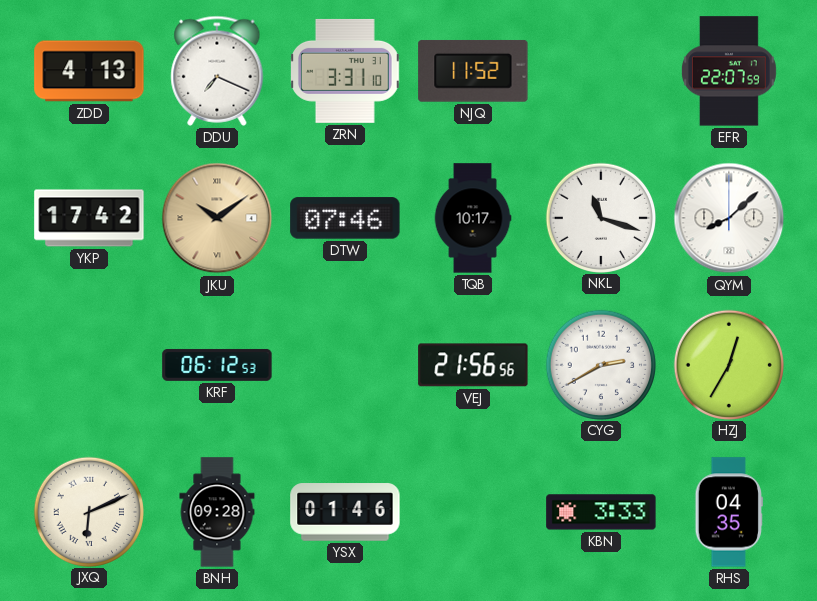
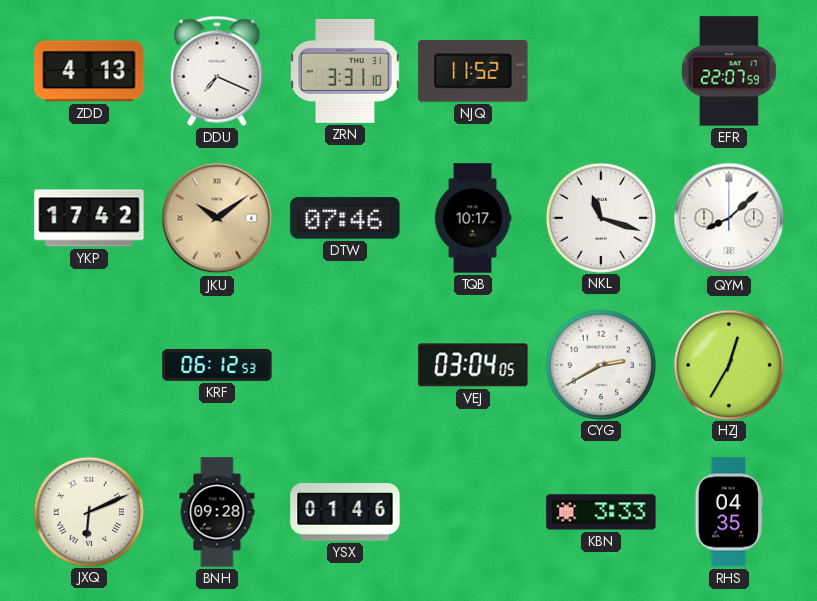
VEJ: 21:56 -> 03:04 (473, 365)
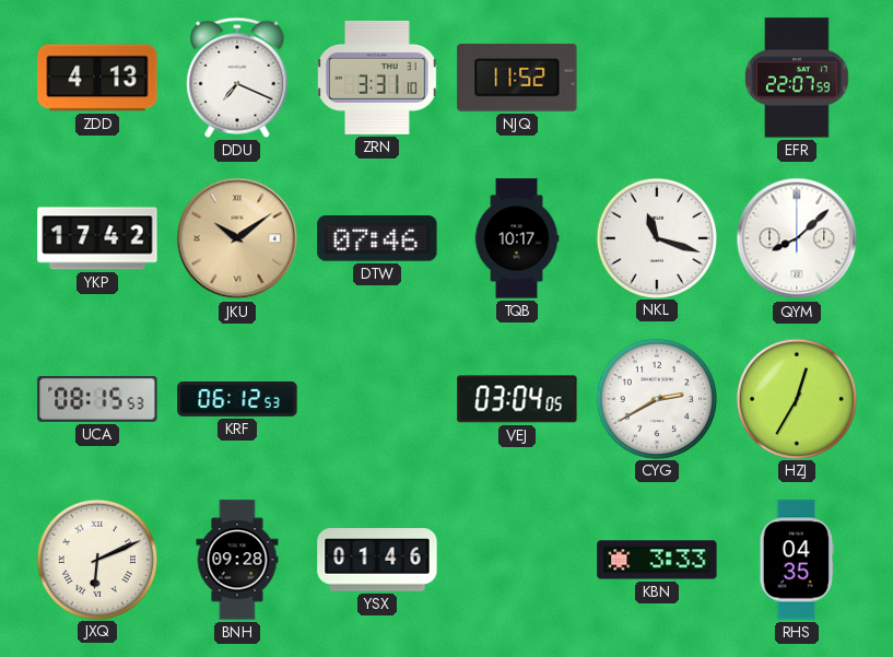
UCA: none -> 08:15 (97, 399)
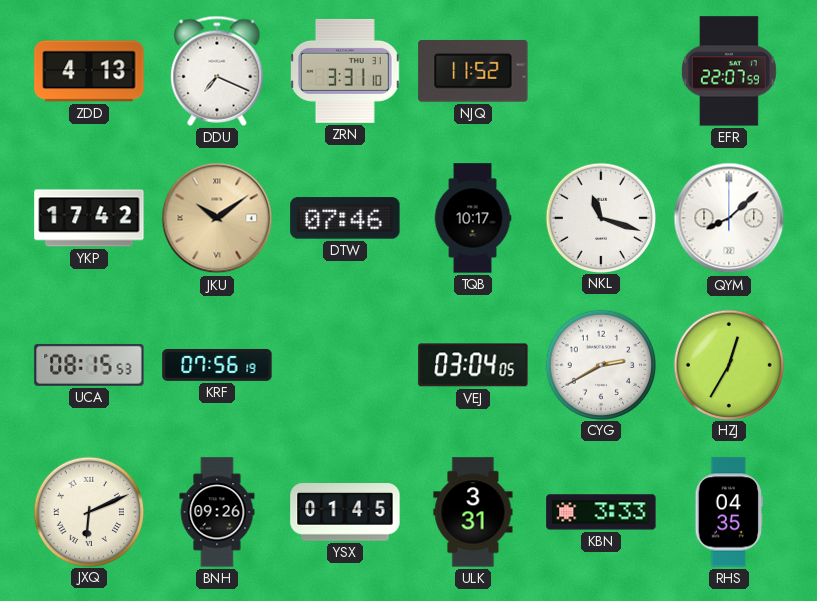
KRF: 06:12 -> 07:56 (217, 365)
BNH: 09:28 -> 09:26 (217, 512)
YSX: 01:46 -> 01:45 (345, 512)
ULK: none -> 3:31 (473, 512)
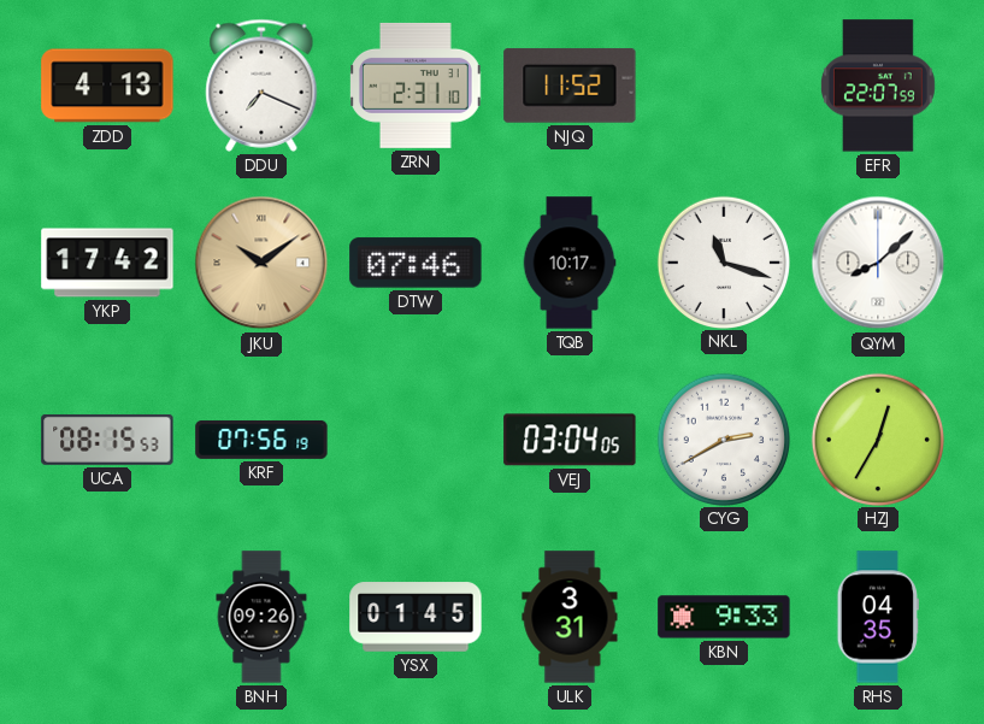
ZRN: 3:31 -> 2:31 (417, 86)
JXQ: 6:11 -> none (88, 511)
KBN: 3:33 -> 9:33 (724, 617)
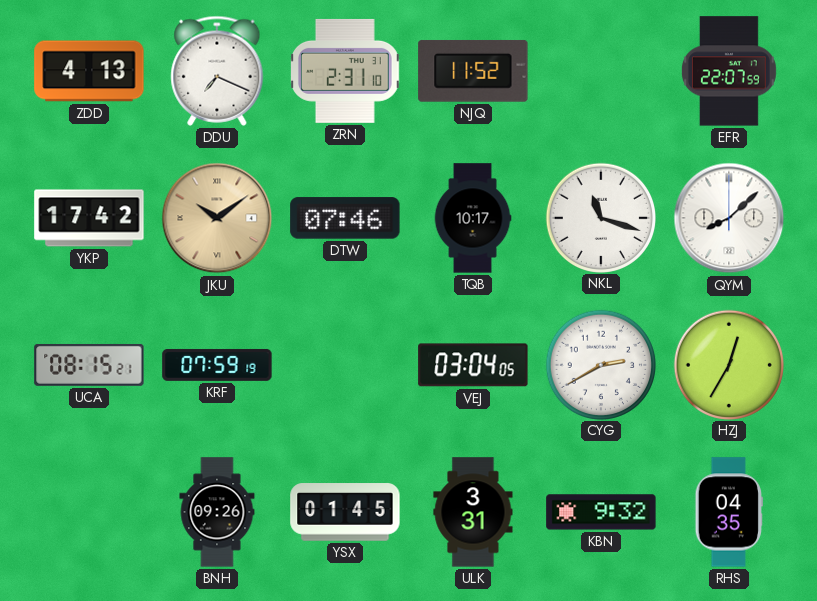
UCA: 08:15:53 -> 08:15:21 (89, 365)
KRF: 07:56 -> 07:59 (217, 365)
KBN: 9:33 -> 9:32 (601, 512)
